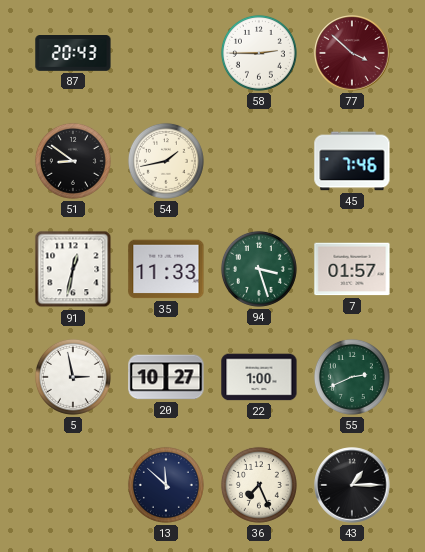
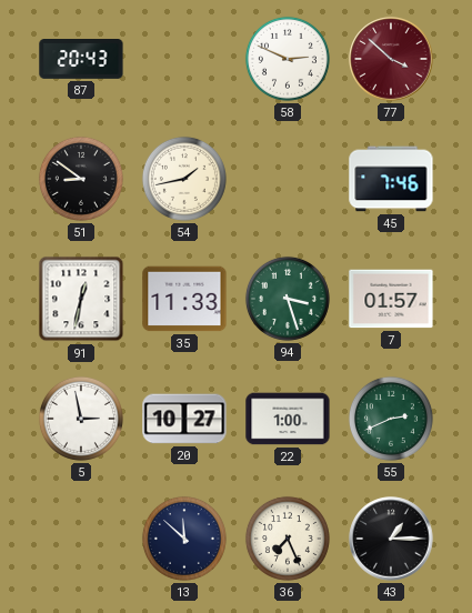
58: 2:45 -> 2:49 (288, 59)
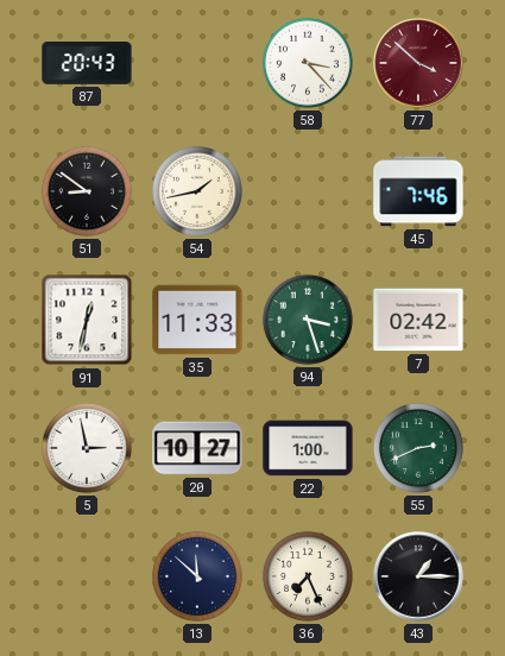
58: 2:49 -> 3:23 (308, 63)
7: 01:57 -> 02:42 (418, 320)
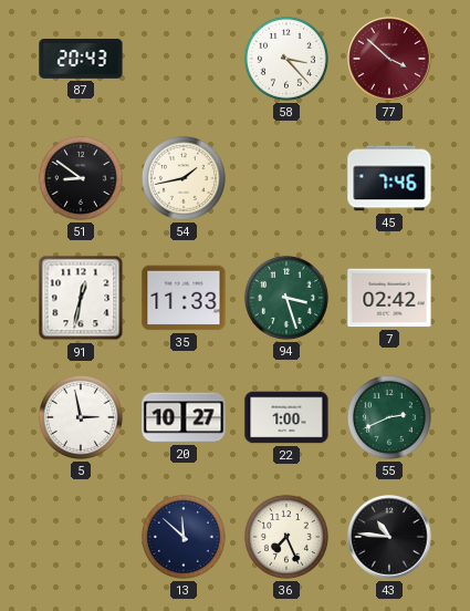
43: 1:15 -> 10:46 (389, 537)
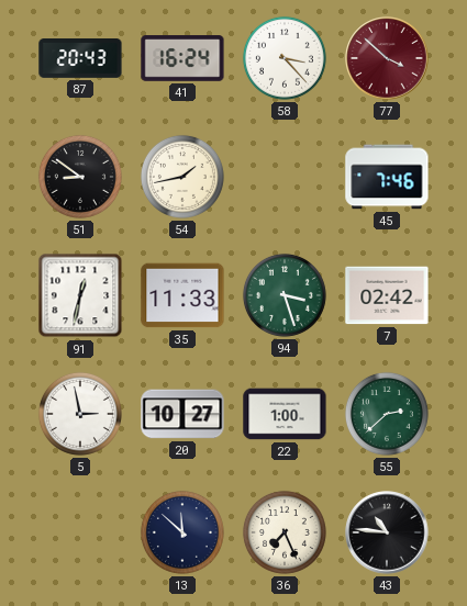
41: none -> 16:24 (182, 58)
55: 2:41 -> 2:38 (387, 414)
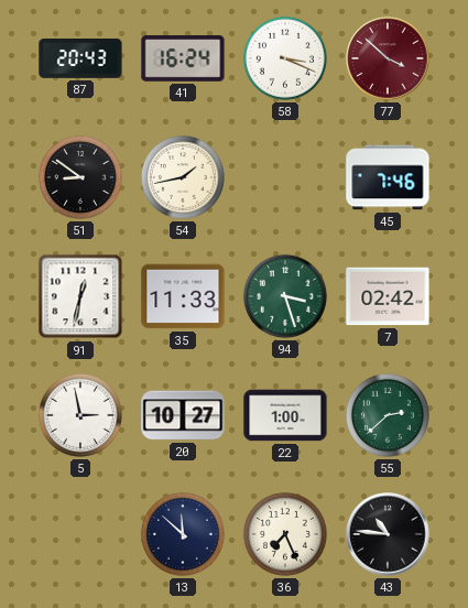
58: 3:23 -> 3:19 (285, 58)
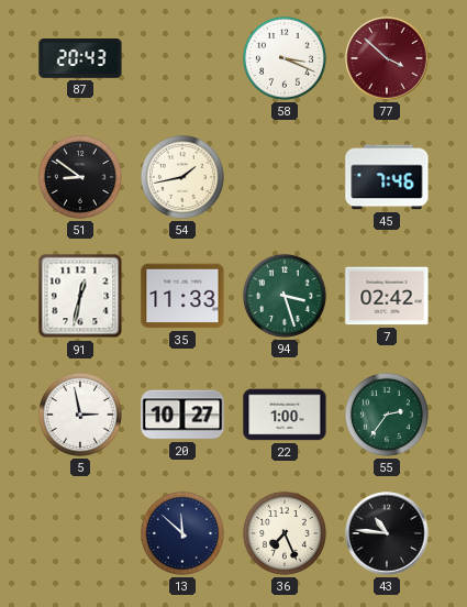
41: 16:24 -> none (183, 58)
55: 2:38 -> 2:36 (387, 415)
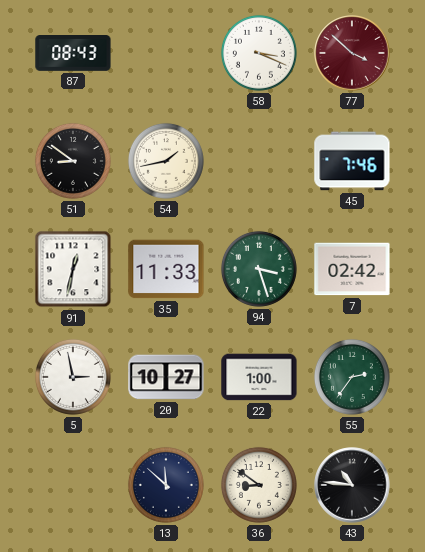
87: 20:43 -> 08:43 (73, 54)
36: 7:26 -> 8:51 (259, 485)
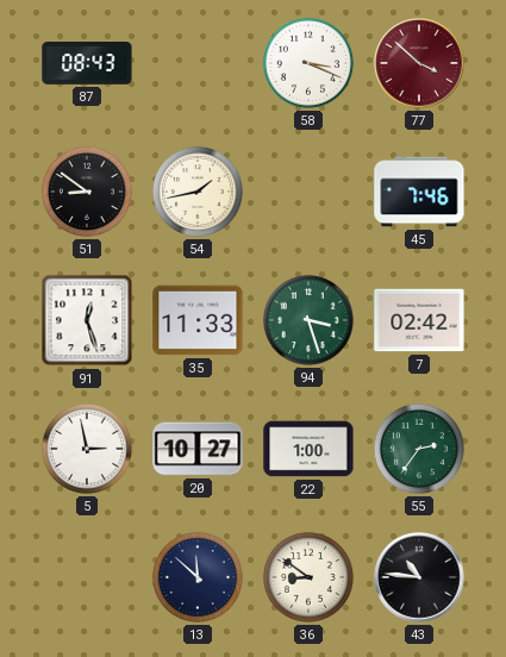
91: 12:32 -> 12:27 (87, 320)
